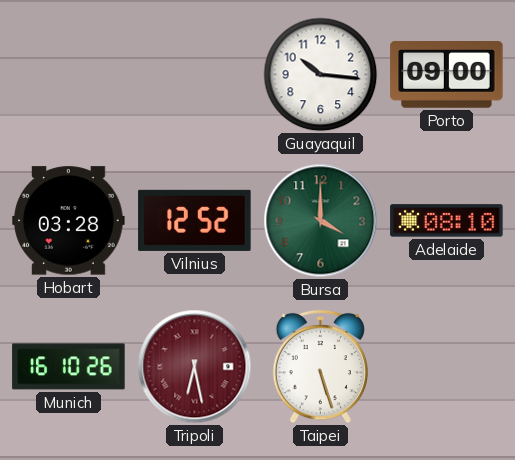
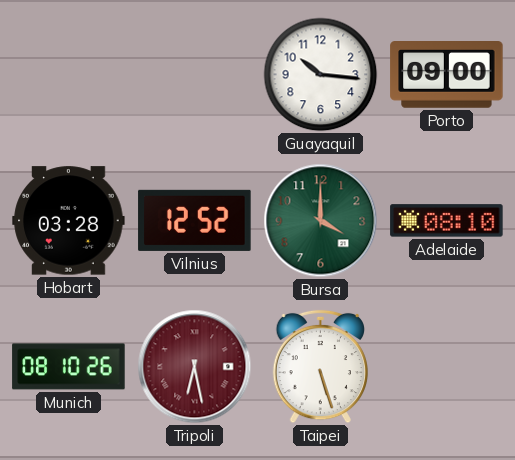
Munich: 16:10 -> 08:10 (69, 367)
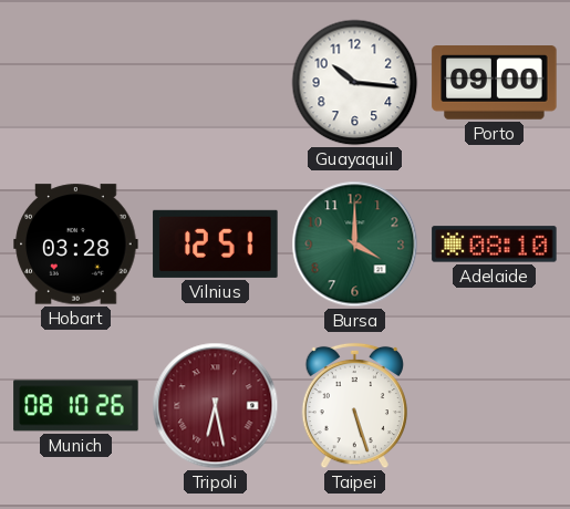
Vilnius: 12:52 -> 12:51 (216, 243)
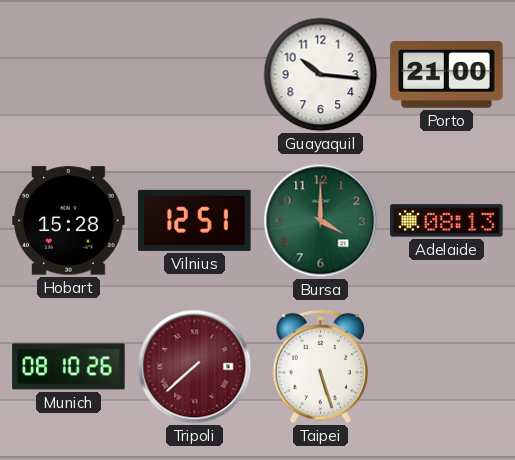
Porto: 09:00 -> 21:00 (447, 75)
Hobart: 03:28 -> 15:28 (69, 221)
Adelaide: 08:10 -> 08:13 (447, 221)
Tripoli: 6:28 -> 7:38 (195, 367)
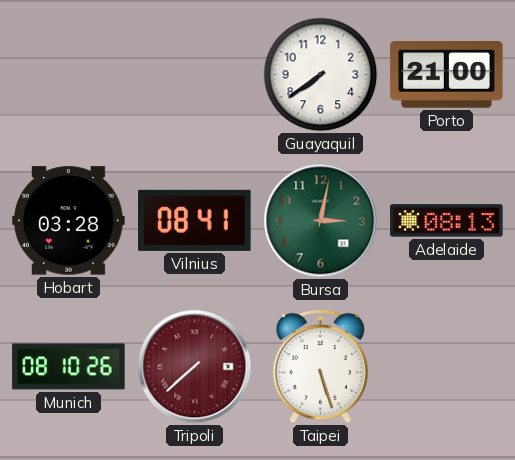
Guayaquil: 10:16 -> 7:39 (321, 75)
Hobart: 15:28 -> 03:28 (69, 221)
Vilnius: 12:51 -> 08:41 (195, 220)
Bursa: 4:00 -> 3:02 (321, 221)
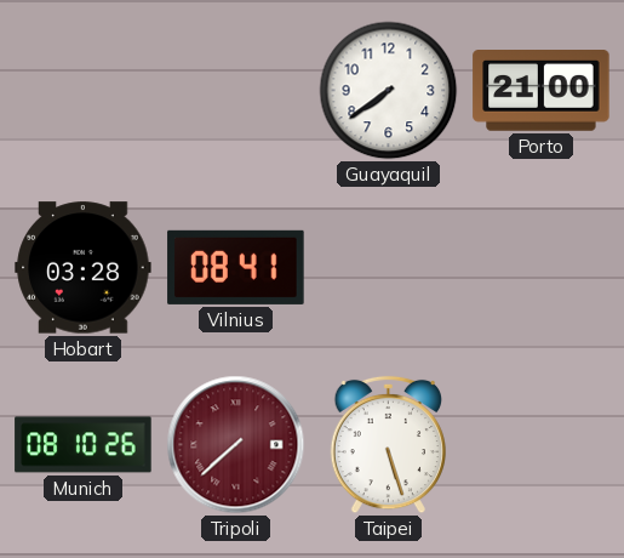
Bursa: 3:02 -> none (321, 221)
Adelaide: 08:13 -> none (447, 221)
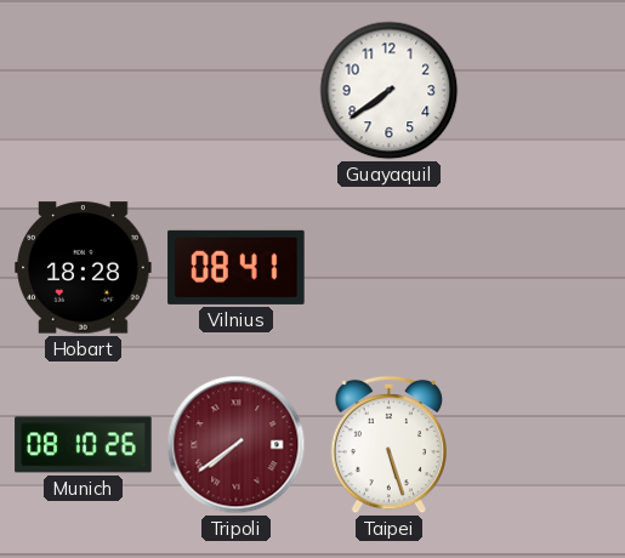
Porto: 21:00 -> none (542, 91)
Hobart: 03:28 -> 18:28 (84, 268)
Tripoli: 7:38 -> 7:39 (237, 445)
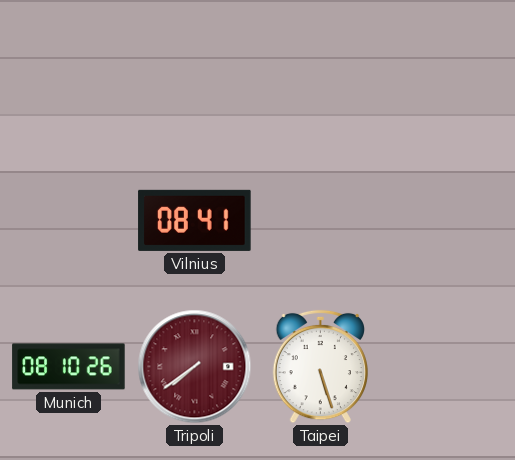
Guayaquil: 7:39 -> none (390, 91)
Hobart: 18:28 -> none (84, 268)
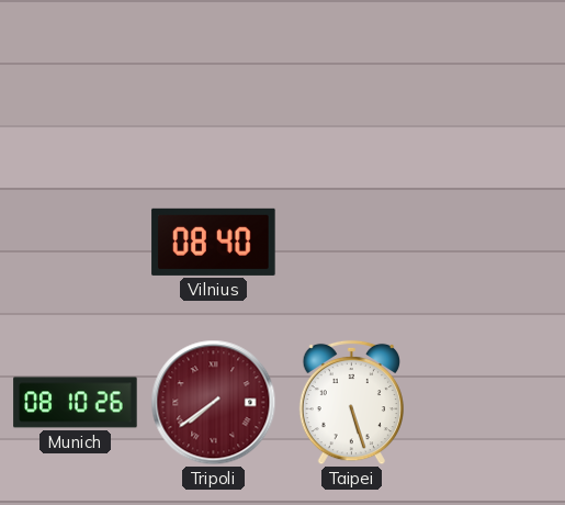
Vilnius: 08:41 -> 08:40 (214, 242)
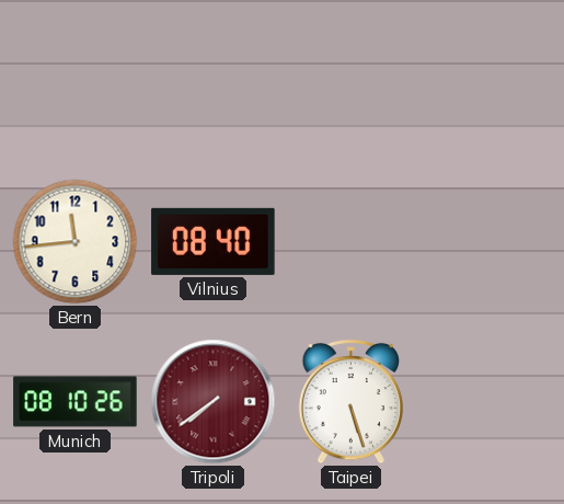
Bern: none -> 11:44 (76, 242)
